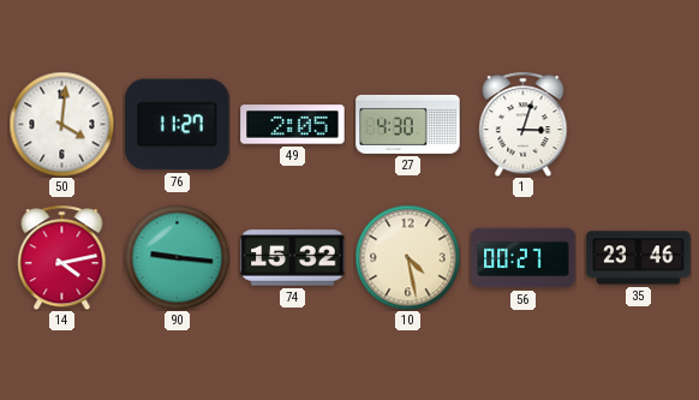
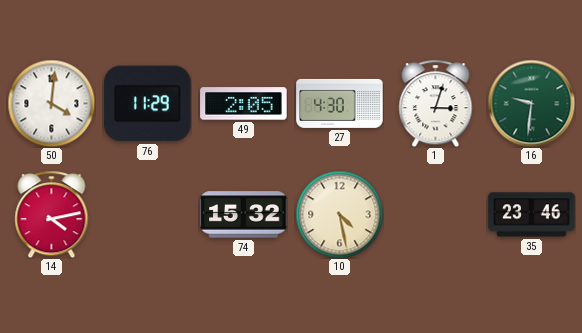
76: 11:27 -> 11:29 (148, 104)
16: none -> 9:31 (531, 103)
90: 9:16 -> none (177, 257)
56: 00:27 -> none (524, 258)
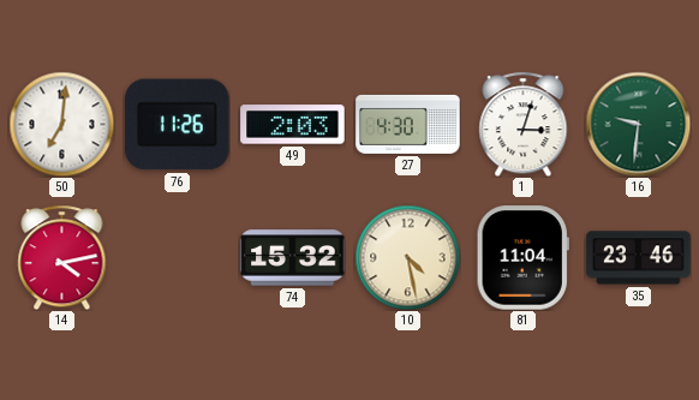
50: 4:01 -> 7:01 (61, 124)
76: 11:29 -> 11:26 (178, 125)
49: 2:05 -> 2:03 (293, 125)
81: none -> 11:04 (522, 258)
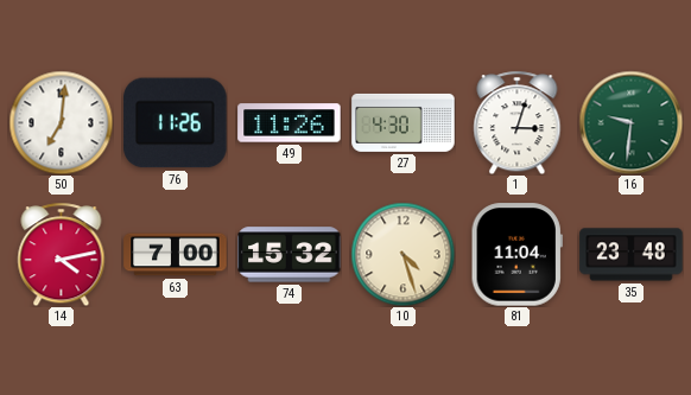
49: 2:03 -> 11:26 (290, 123)
63: none -> 7:00 (176, 255)
10: 4:28 -> 4:27 (402, 254)
35: 23:46 -> 23:48 (632, 255)
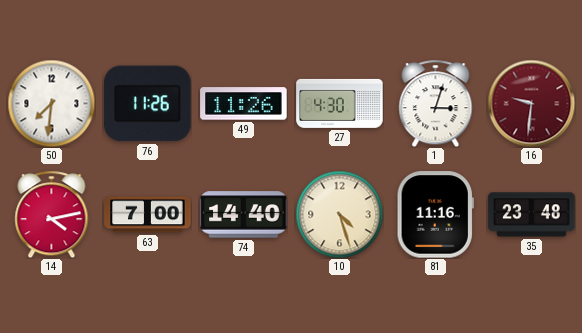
50: 7:01 -> 7:31 (51, 103)
16 dial: green -> burgundy (531, 103)
74: 15:32 -> 14:40 (244, 215)
81: 11:04 -> 11:16 (435, 215)
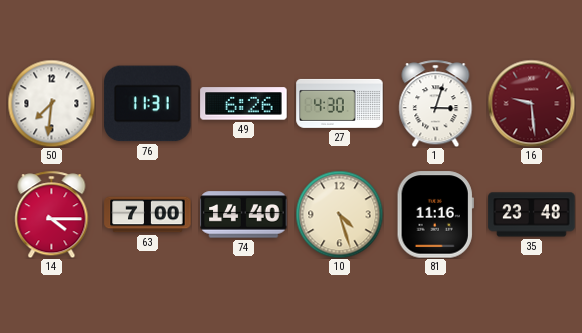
76: 11:26 -> 11:31 (148, 104)
49: 11:26 -> 6:26 (244, 104)
16: 9:31 -> 9:29 (531, 103)
14: 4:13 -> 4:15 (52, 214)
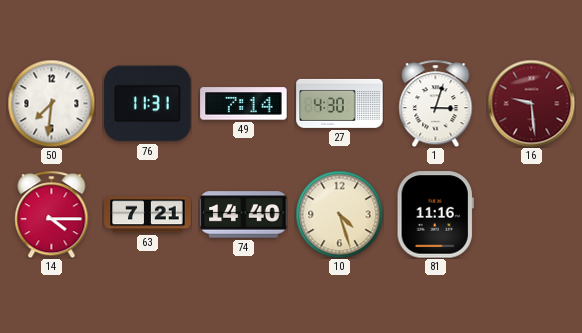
49: 6:26 -> 7:14 (244, 104)
63: 7:00 -> 7:21 (148, 215)
35: 23:48 -> none (532, 215)
